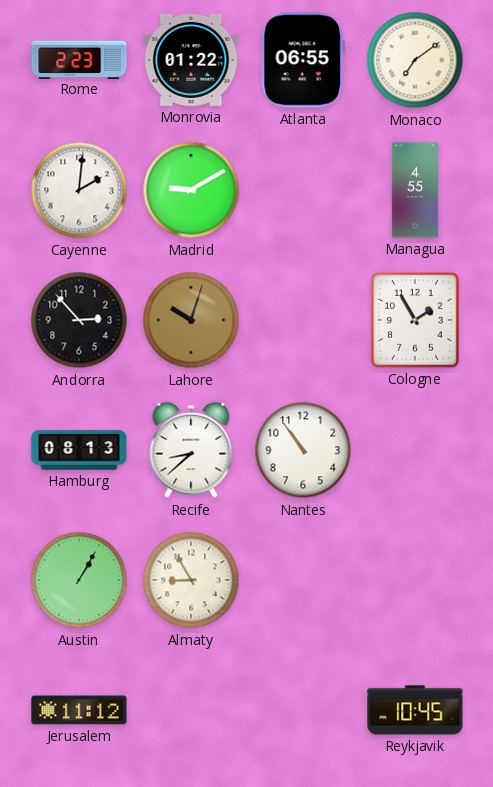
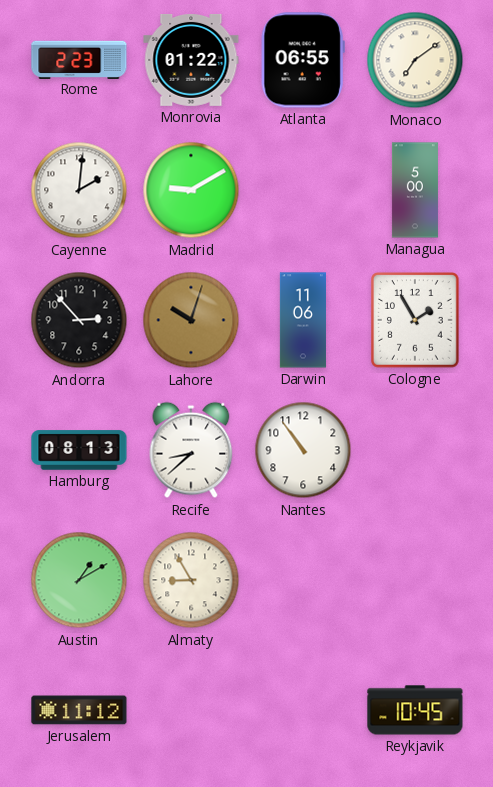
Managua: 4:55 -> 5:00 (415, 190)
Darwin: none -> 11:06 (303, 320)
Austin: 1:05 -> 1:10 (79, 580)
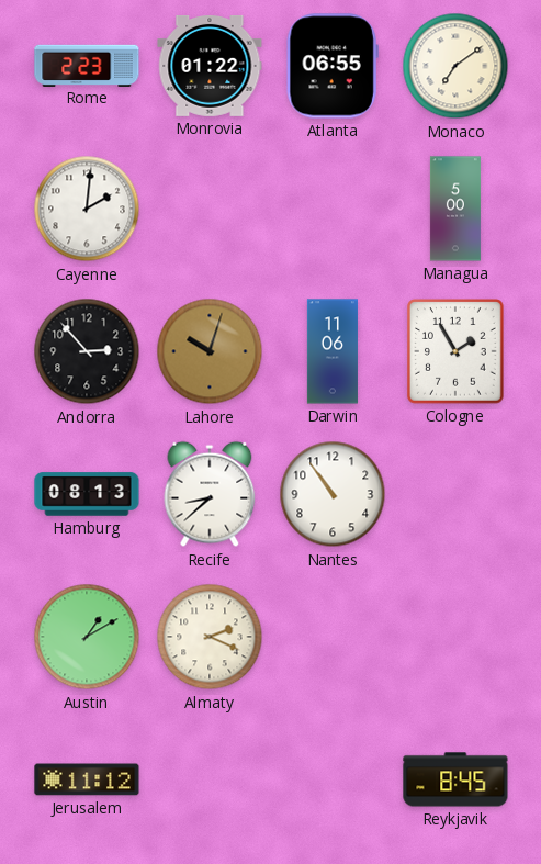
Madrid: 9:10 -> none (191, 190)
Almaty: 8:55 -> 2:19 (210, 637)
Reykjavik: 10:45 -> 8:45 (455, 779)
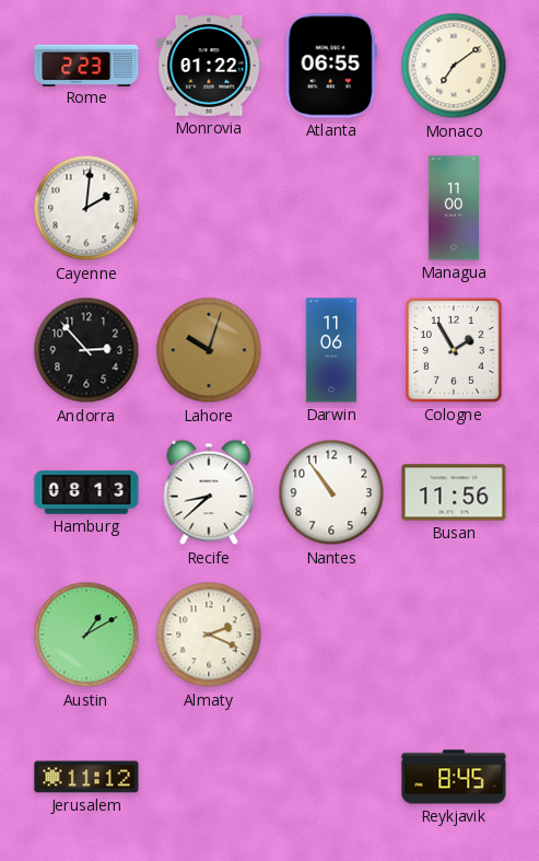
Managua: 5:00 -> 11:00 (454, 208)
Busan: none -> 11:56 (454, 492)
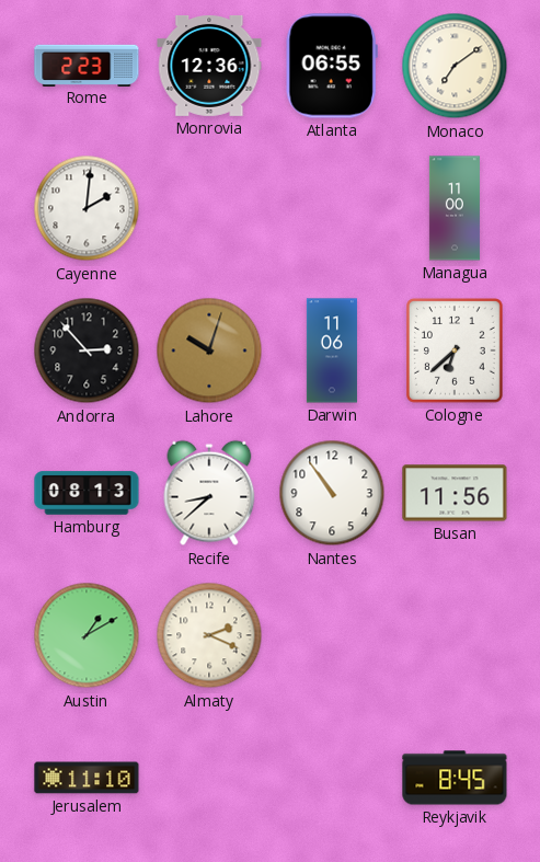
Monrovia: 01:22 -> 12:36 (209, 66)
Cologne: 1:55 -> 6:38 (456, 350)
Jerusalem: 11:12 -> 11:10 (87, 778)
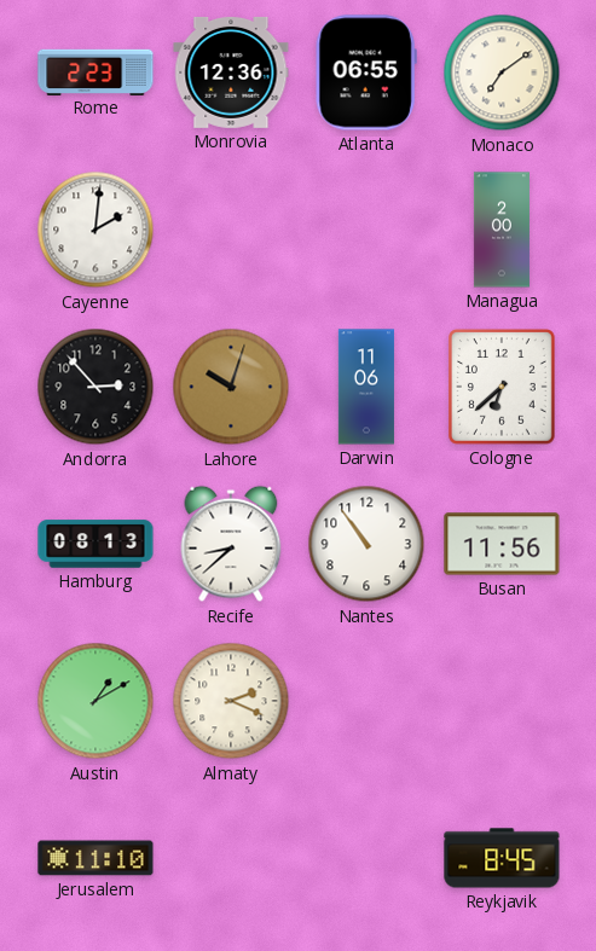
Managua: 11:00 -> 2:00 (502, 230)
